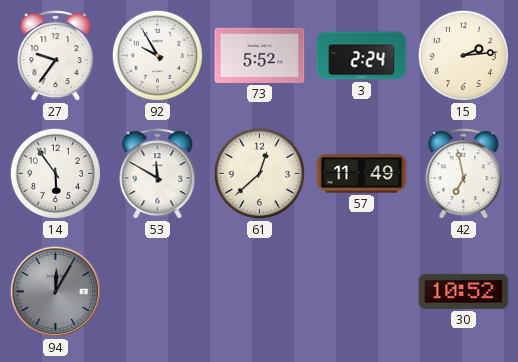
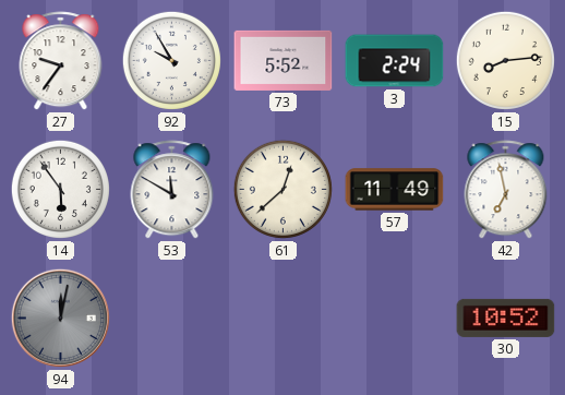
15: 2:14 -> 8:14 (505, 60)
94: 12:05 -> 12:02 (60, 318)
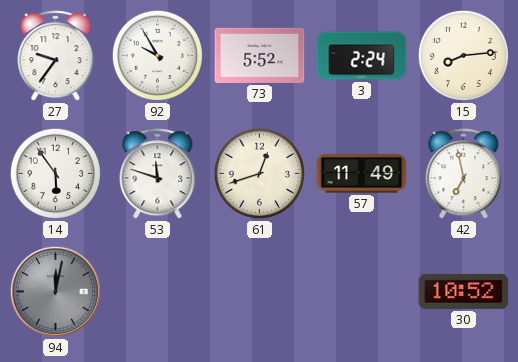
53: 11:50 -> 11:48 (158, 174)
61: 12:38 -> 12:42 (259, 173)
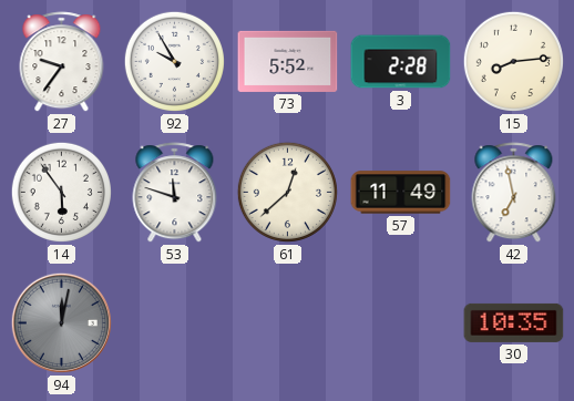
3: 2:24 -> 2:28 (401, 62)
61: 12:42 -> 12:38 (287, 192)
30: 10:52 -> 10:35 (514, 322)
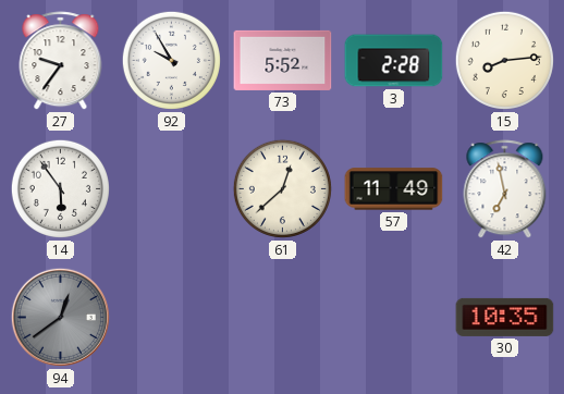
53: 11:48 -> none (175, 193)
94: 12:02 -> 12:39 (60, 317)
